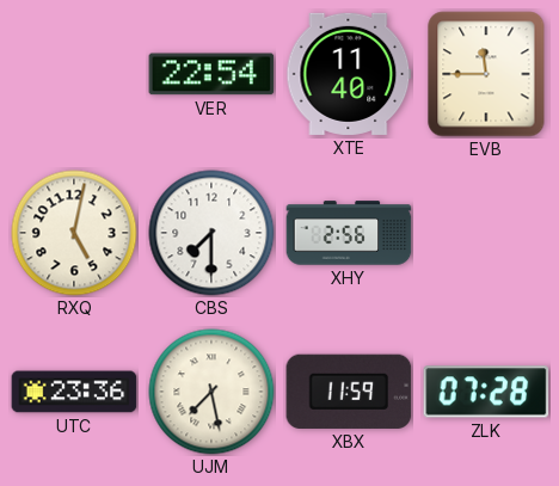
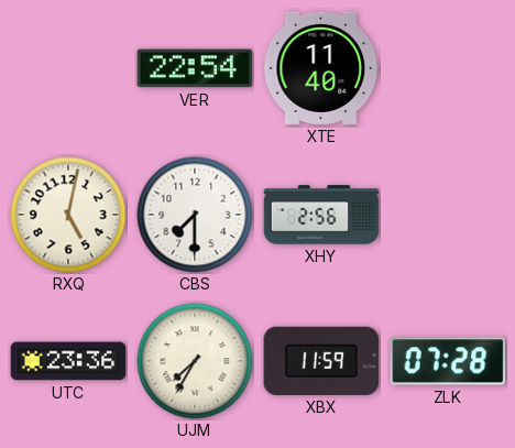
EVB: 11:45 -> none (486, 74)
UJM: 7:28 -> 7:35 (195, 361)
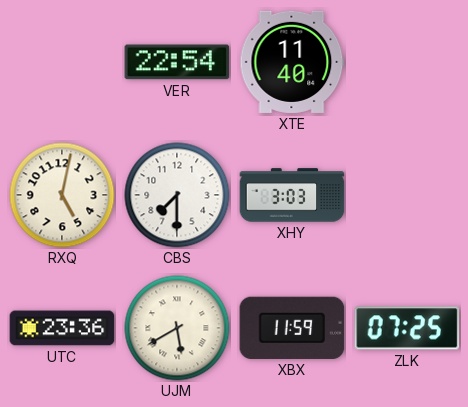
XHY: 2:56 -> 3:03 (292, 195)
UJM: 7:35 -> 5:40 (177, 328)
ZLK: 07:28 -> 07:25 (407, 328)
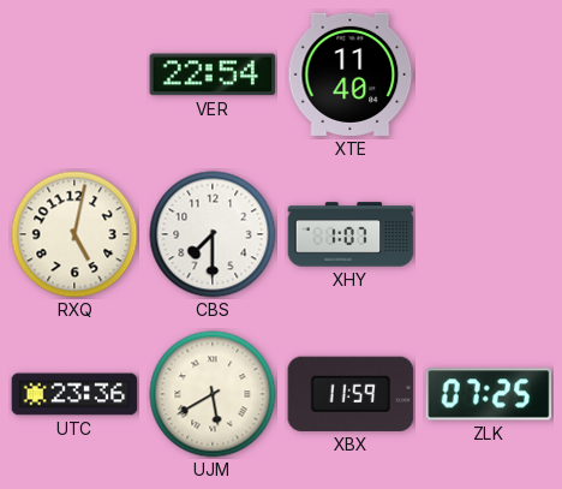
XHY: 3:03 -> 1:07 (351, 234)
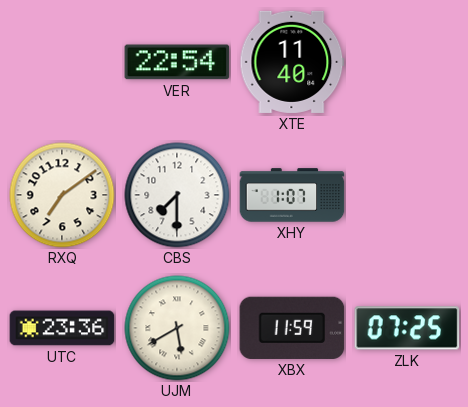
RXQ: 5:02 -> 7:09 (62, 195)
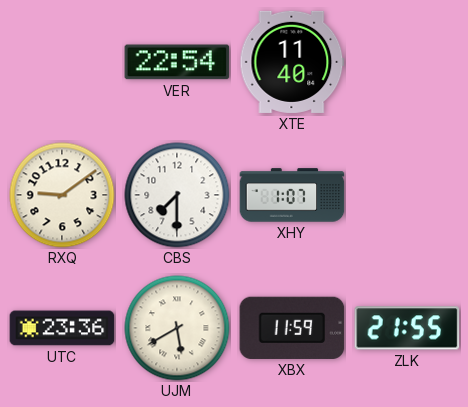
RXQ: 7:09 -> 9:09 (62, 195)
ZLK: 07:25 -> 21:55 (407, 328)
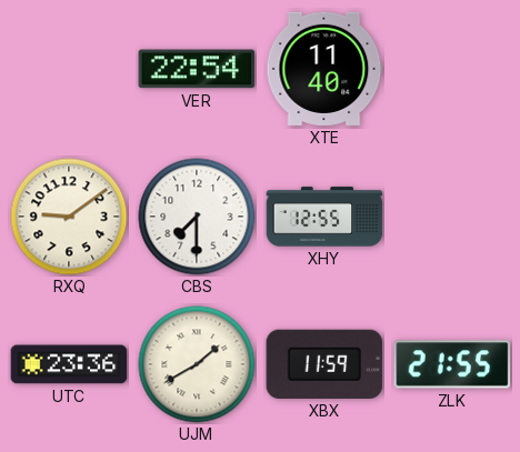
XHY: 1:07 -> 12:55 (324, 217)
UJM: 5:40 -> 1:40 (197, 364)
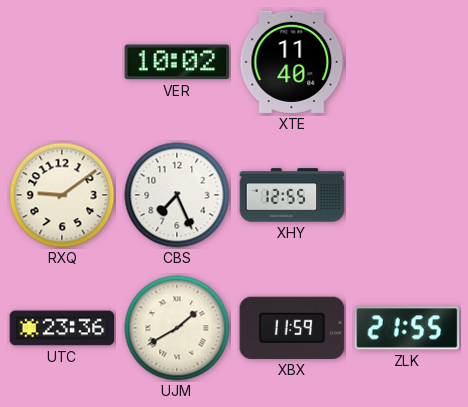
VER: 22:54 -> 10:02 (177, 62)
CBS: 7:30 -> 7:26 (177, 195)
